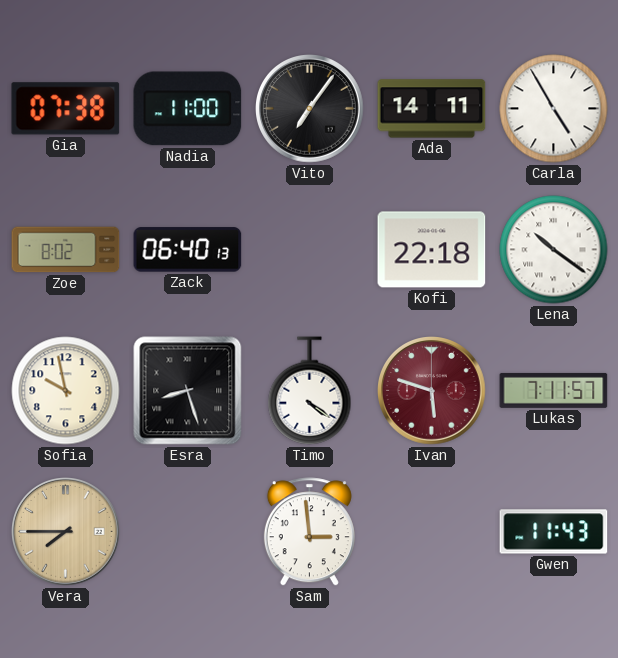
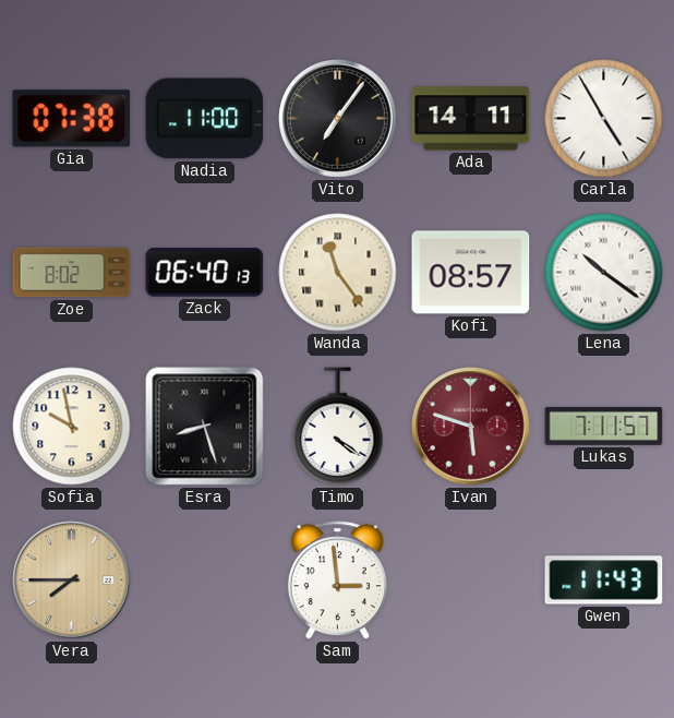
Wanda: none -> 11:24 (338, 273)
Kofi: 22:18 -> 08:57 (471, 273)
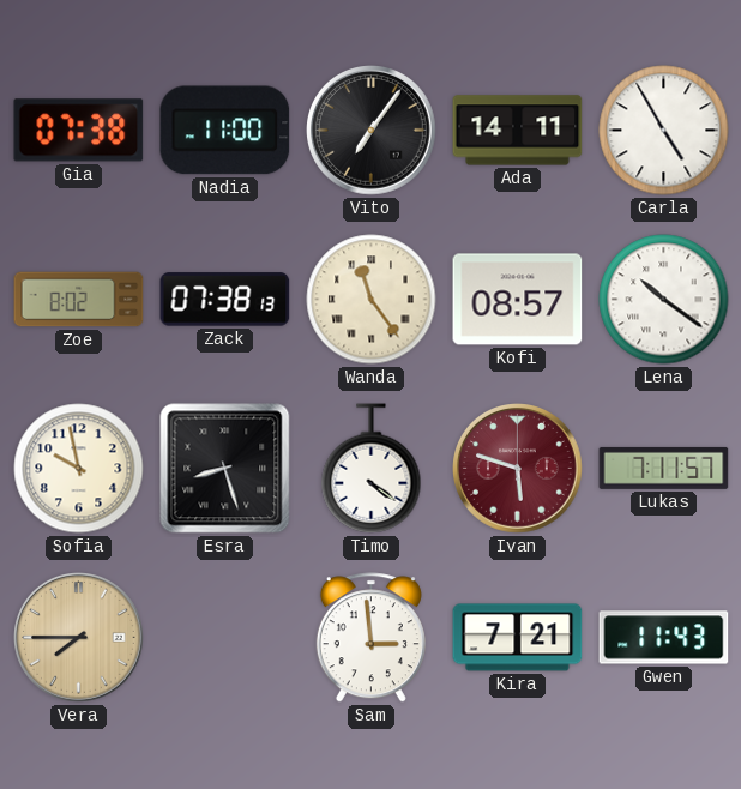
Zack: 06:40 -> 07:38 (225, 300)
Kira: none -> 7:21 (518, 638)
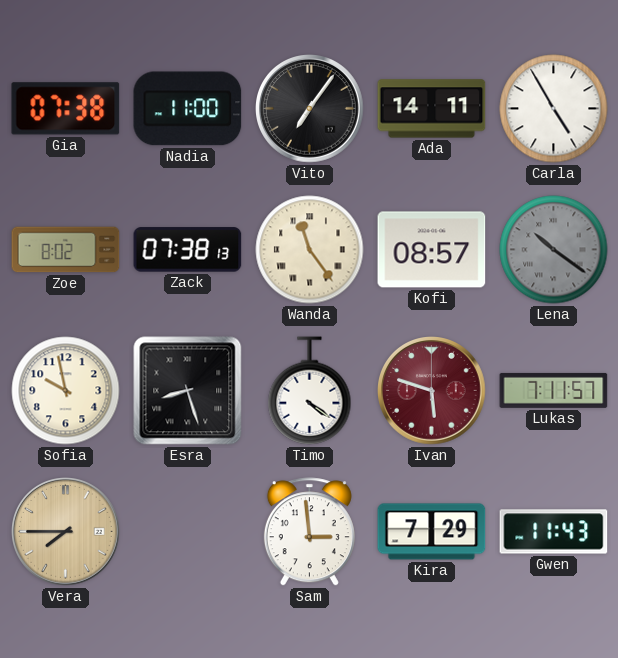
Lena dial: white -> grey (554, 250)
Kira: 7:21 -> 7:29 (432, 532)
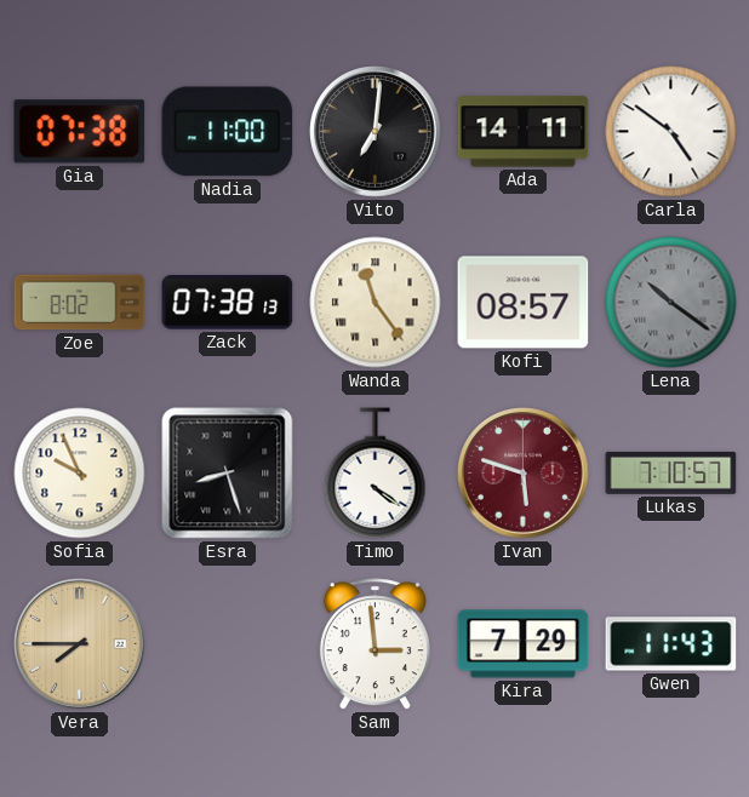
Vito: 7:06 -> 7:01 (376, 132)
Carla: 4:55 -> 4:51 (671, 132)
Sofia: 9:58 -> 9:56 (80, 474)
Lukas: 7:11 -> 7:10 (671, 472)
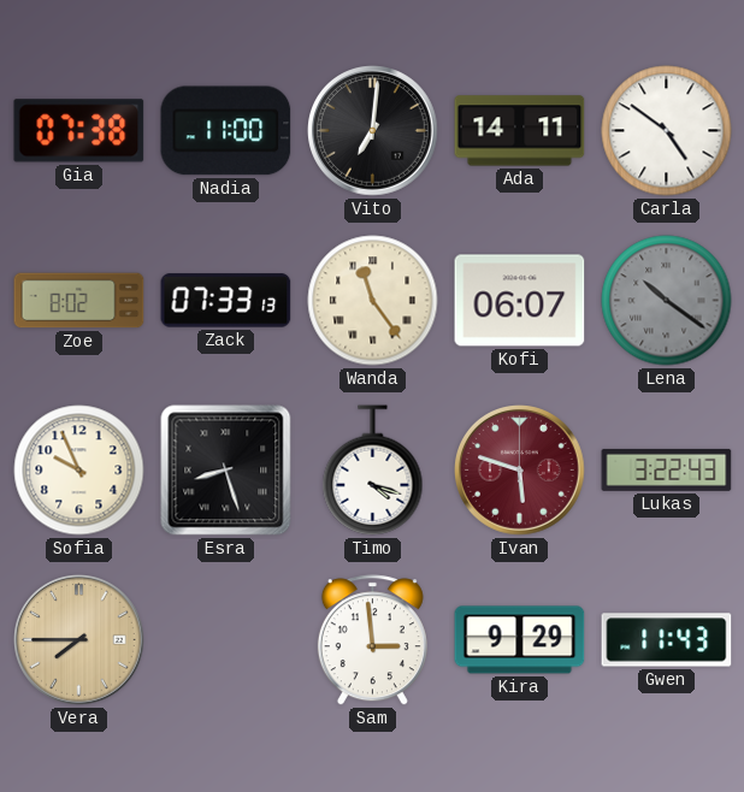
Zack: 07:38 -> 07:33 (226, 301)
Kofi: 08:57 -> 06:07 (520, 301)
Timo: 4:21 -> 4:18 (373, 471)
Lukas: 7:10 -> 3:22 (667, 469)
Kira: 7:29 -> 9:29 (520, 640)
